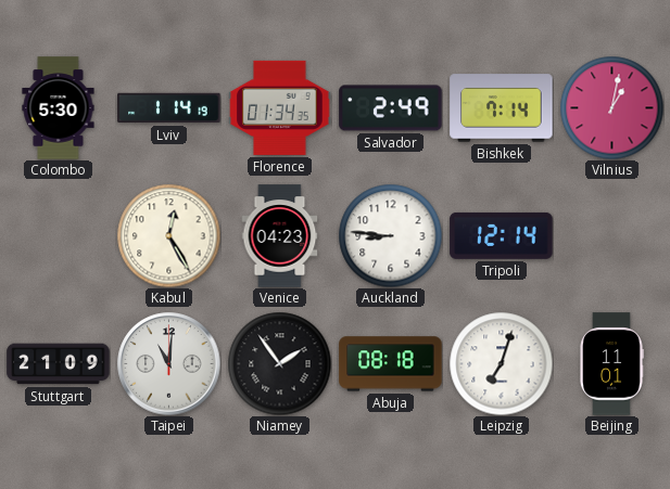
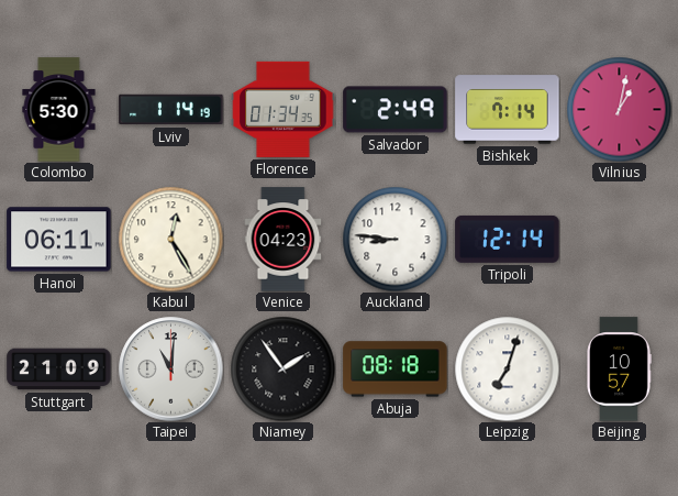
Hanoi: none -> 06:11 (59, 240)
Beijing: 11:01 -> 10:57 (619, 370)
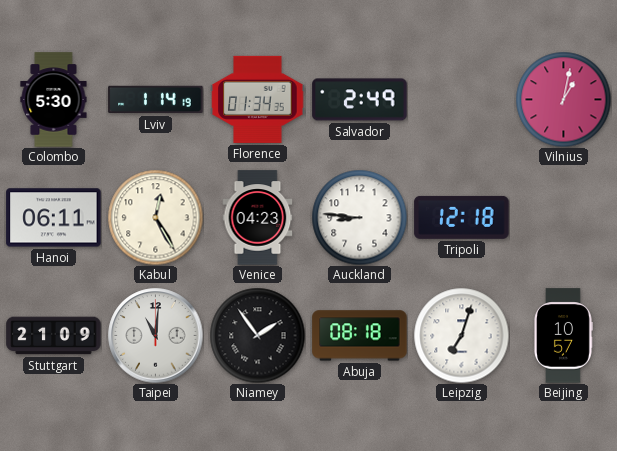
Bishkek: 7:14 -> none (508, 110)
Tripoli: 12:14 -> 12:18 (462, 217)
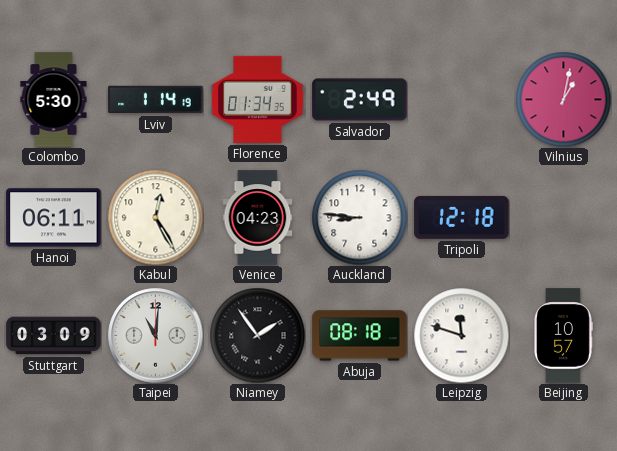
Stuttgart: 21:09 -> 03:09 (54, 336)
Leipzig: 7:03 -> 11:48 (461, 335)
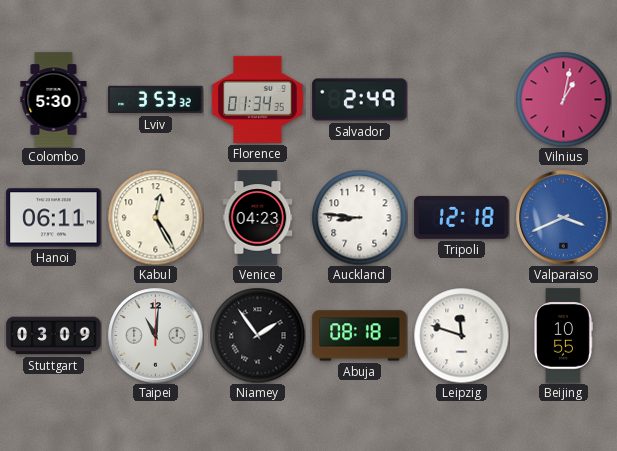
Lviv: 1:14 -> 3:53 (156, 100)
Valparaiso: none -> 3:41 (564, 218)
Beijing: 10:57 -> 10:55 (563, 336)
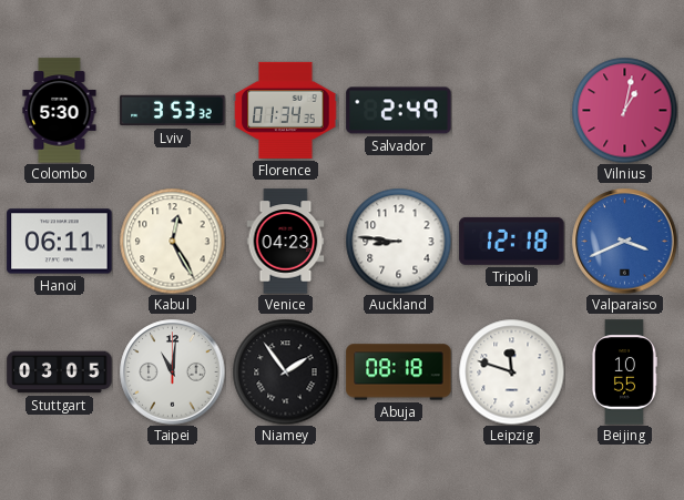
Stuttgart: 03:09 -> 03:05 (60, 373)
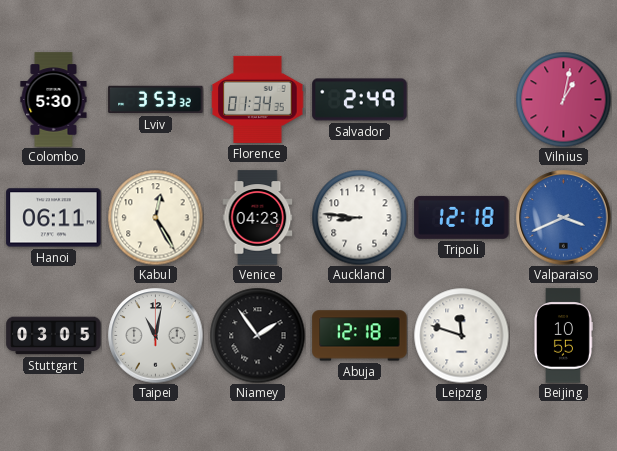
Taipei: 11:01 -> 11:02 (156, 336)
Abuja: 08:18 -> 12:18 (360, 336)
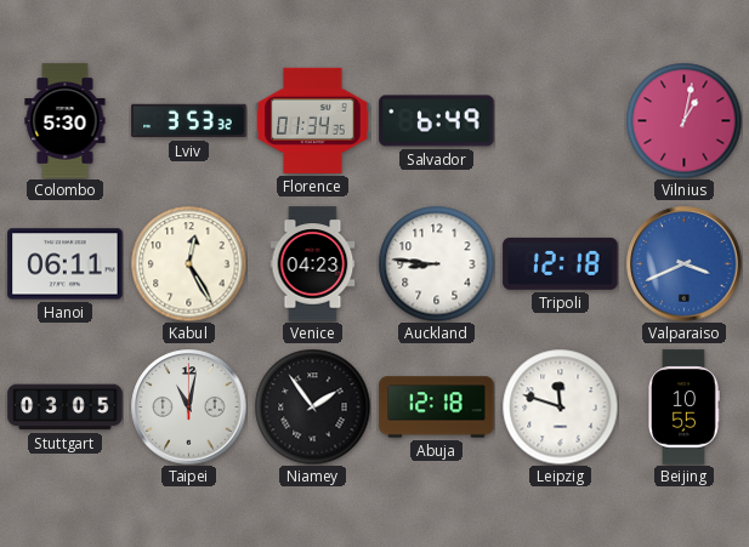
Salvador: 2:49 -> 6:49 (437, 121)
